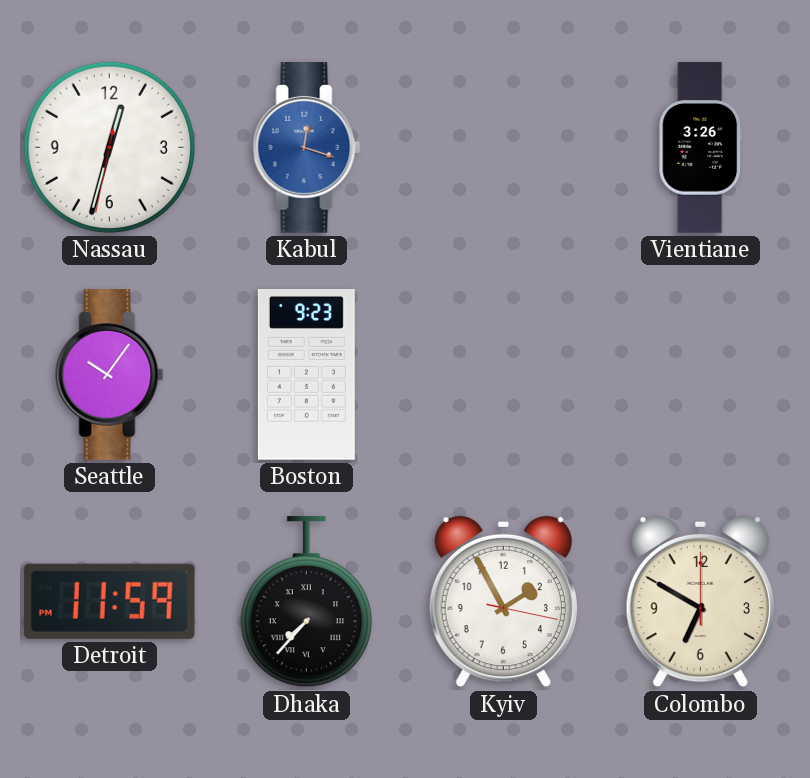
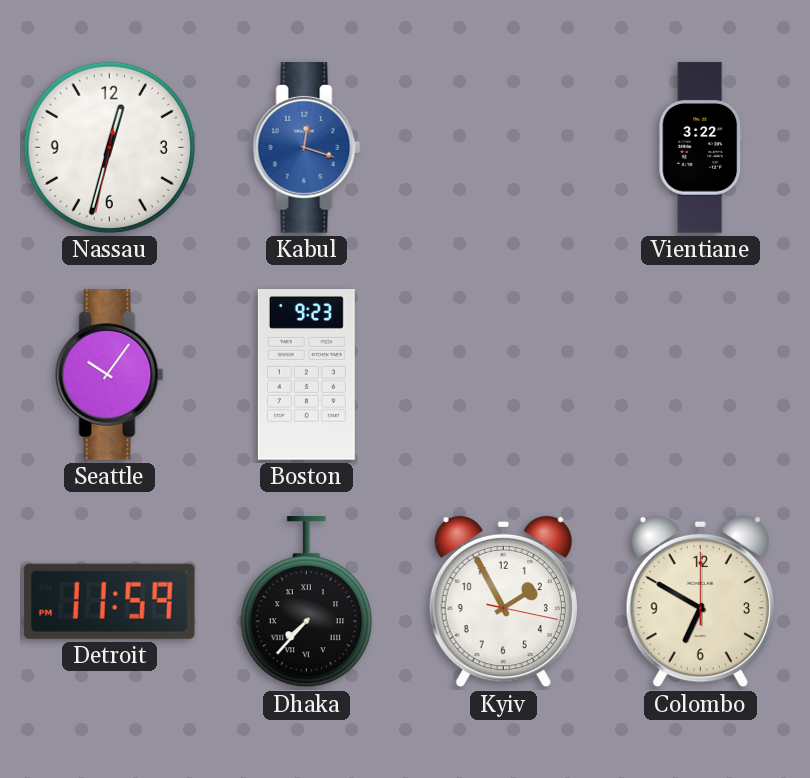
Vientiane: 3:26 -> 3:22 (701, 148)
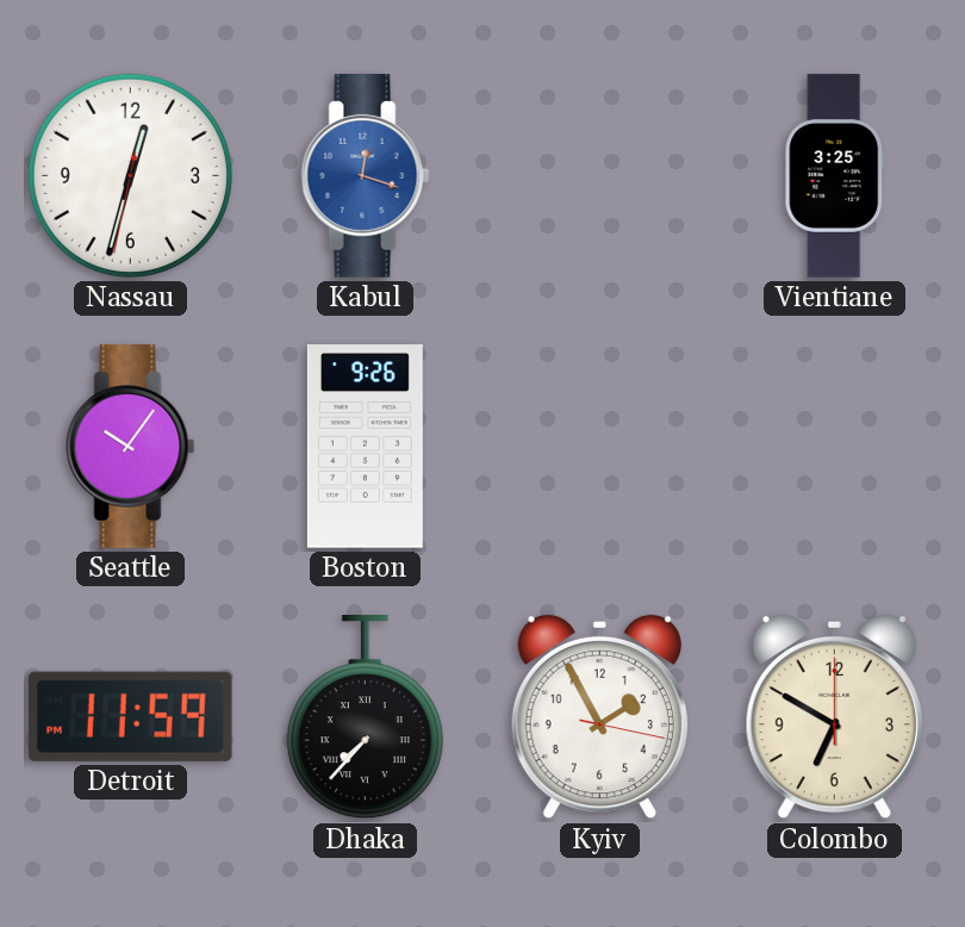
Vientiane: 3:22 -> 3:25 (835, 176)
Boston: 9:23 -> 9:26 (365, 447)
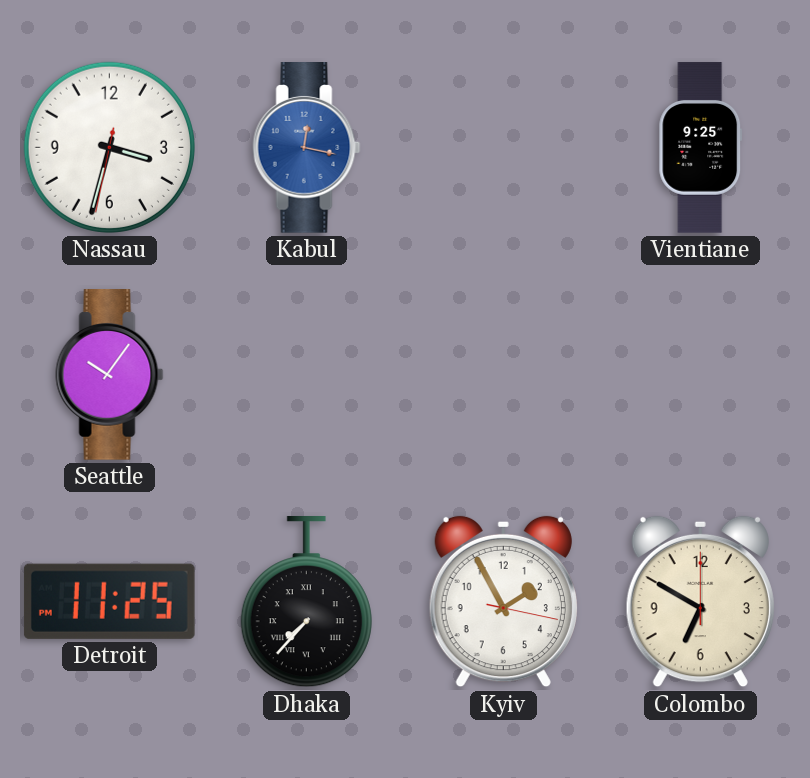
Nassau: 12:32 -> 3:32 (109, 147)
Kabul: 12:18 -> 12:17 (307, 148)
Vientiane: 3:25 -> 9:25 (701, 148)
Boston: 9:26 -> none (365, 447)
Detroit: 11:59 -> 11:25 (109, 601)
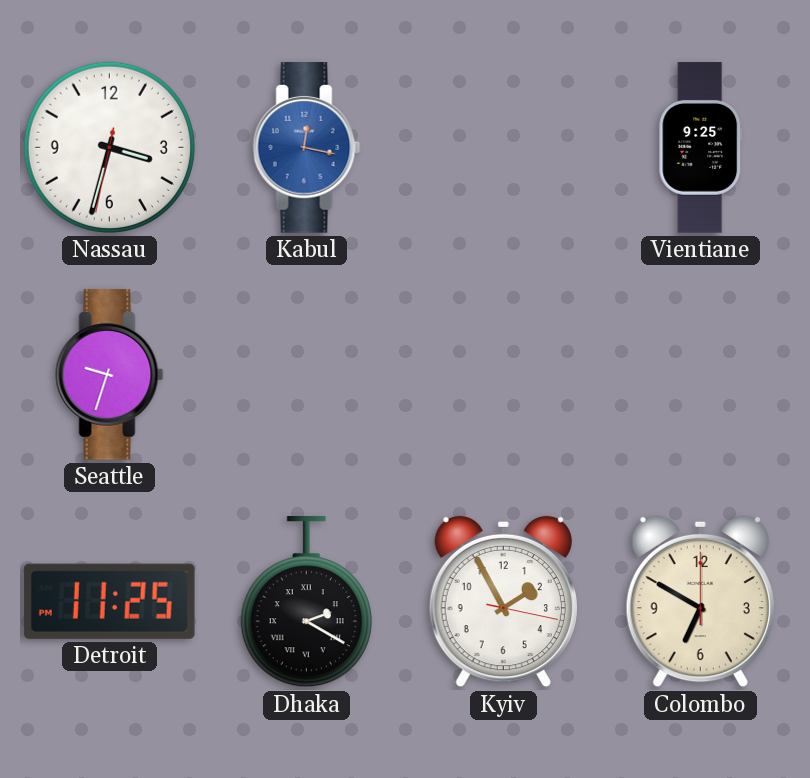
Seattle: 10:06 -> 9:33 (110, 375)
Dhaka: 7:37 -> 2:20 (306, 603)
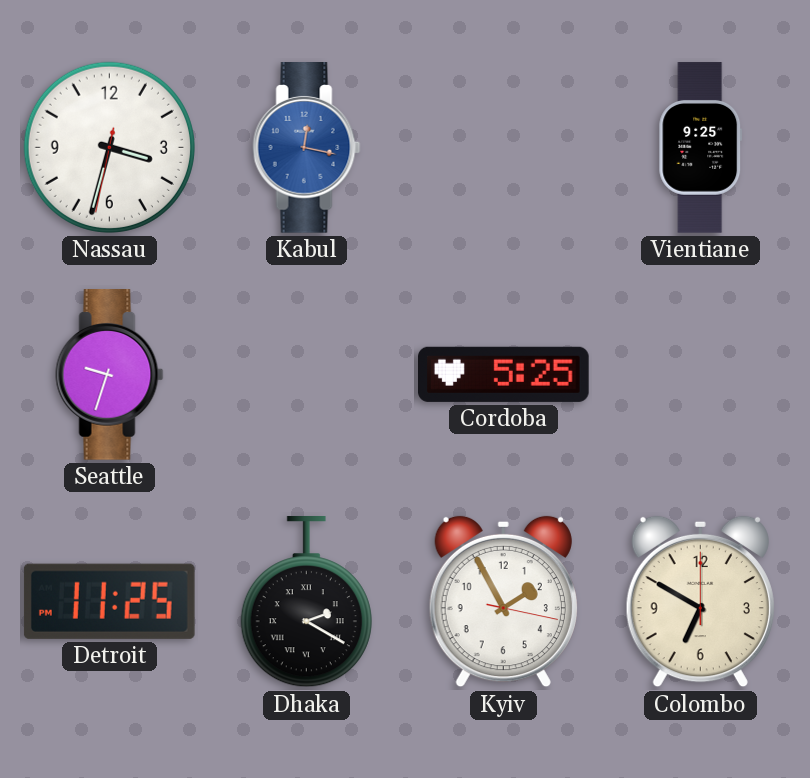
Cordoba: none -> 5:25 (504, 374)
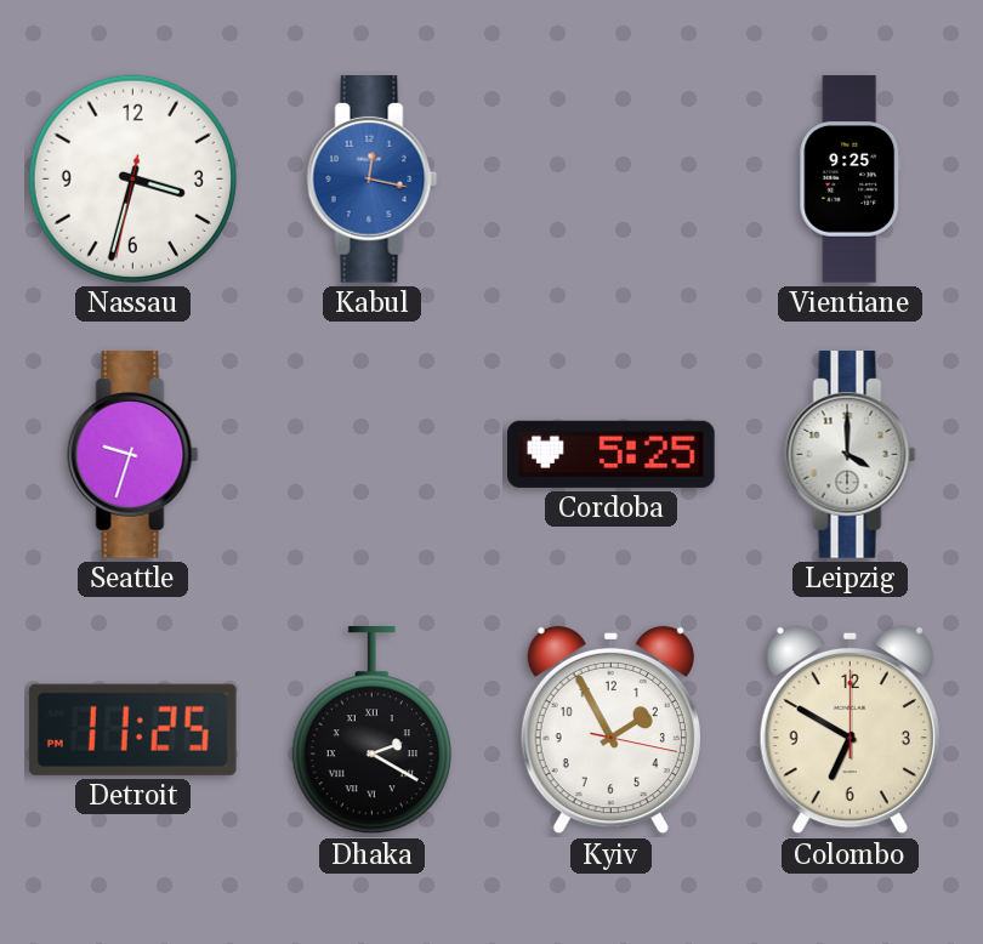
Leipzig: none -> 4:00 (851, 455)
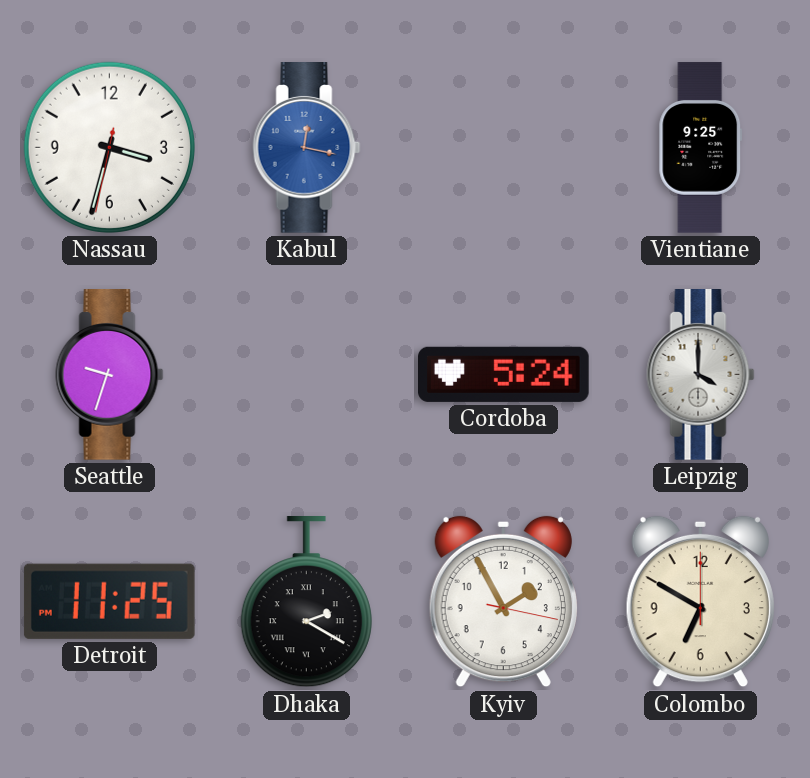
Cordoba: 5:25 -> 5:24 (504, 374)
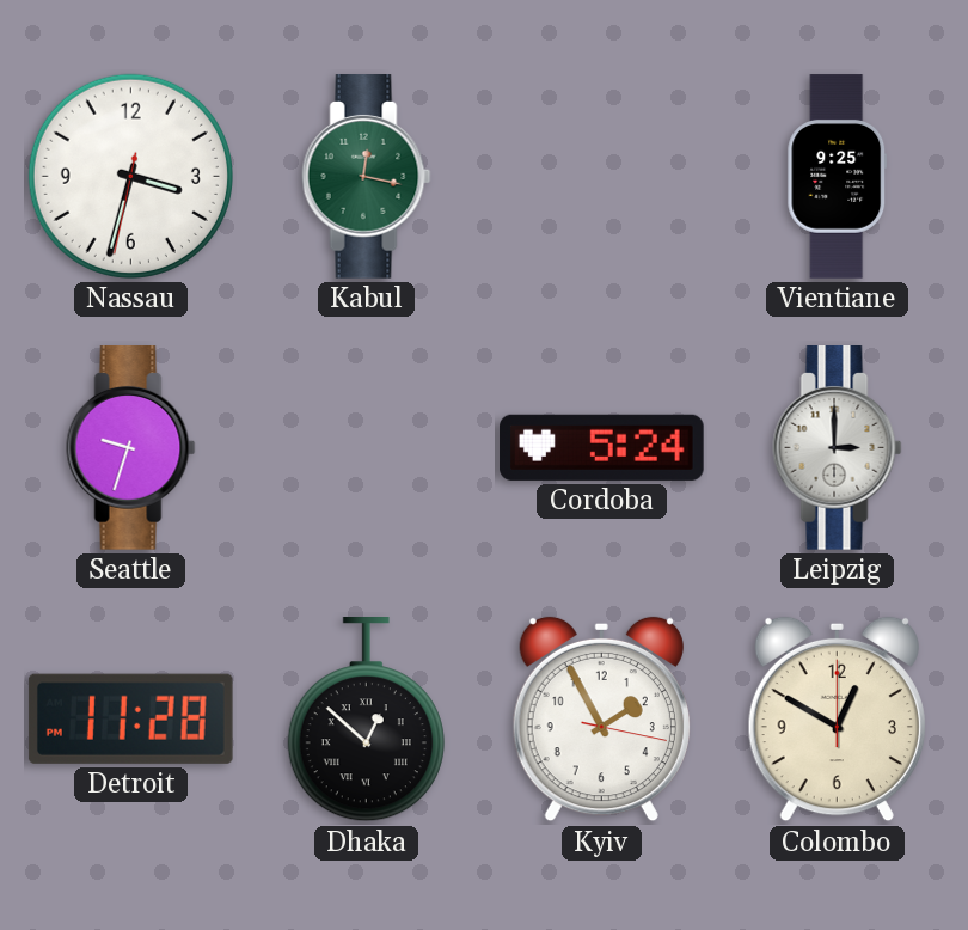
Kabul dial: blue -> green (367, 177)
Leipzig: 4:00 -> 3:00 (838, 448)
Detroit: 11:25 -> 11:28 (130, 718)
Dhaka: 2:20 -> 12:52 (366, 721)
Colombo: 6:50 -> 12:50 (837, 720)
